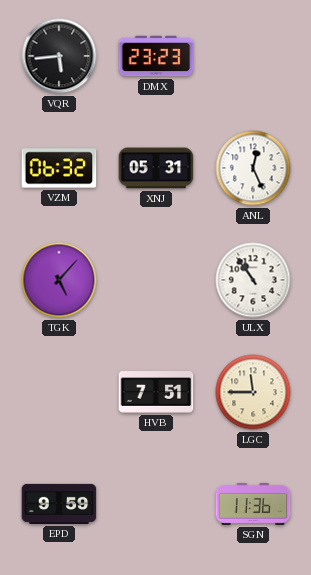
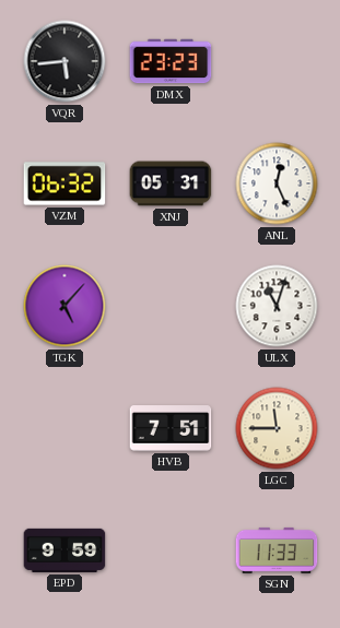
ULX: 10:54 -> 11:03 (277, 306)
SGN: 11:36 -> 11:33 (277, 550)
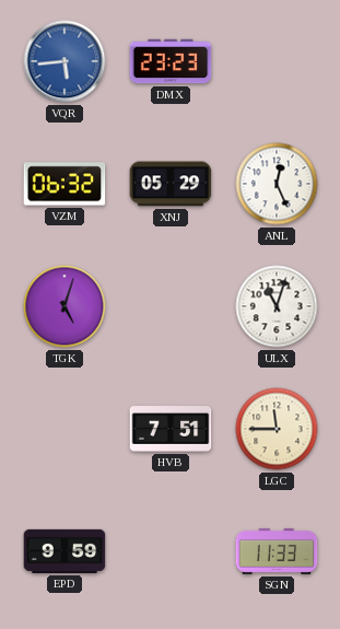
VQR dial: black -> blue (65, 61)
XNJ: 05:31 -> 05:29 (171, 184)
TGK: 5:07 -> 5:03 (65, 306)
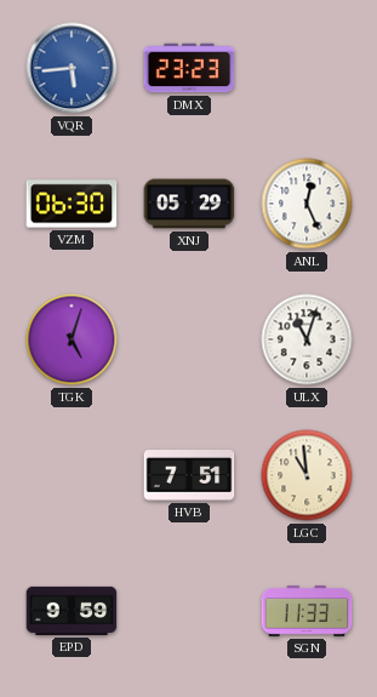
VZM: 06:32 -> 06:30 (72, 204)
LGC: 11:45 -> 10:59 (307, 475)
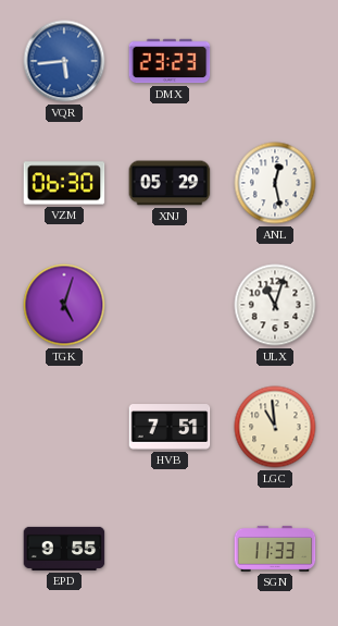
ANL: 12:26 -> 12:28 (275, 183)
EPD: 9:59 -> 9:55 (64, 549)
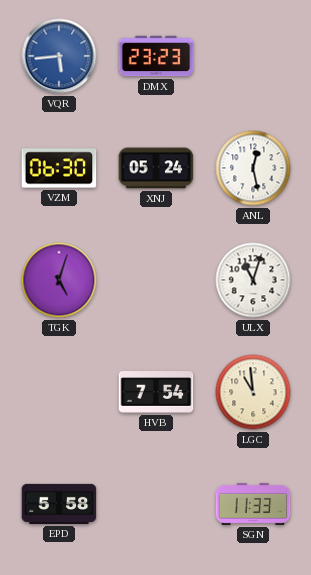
XNJ: 05:29 -> 05:24 (156, 168)
HVB: 7:51 -> 7:54 (156, 392)
EPD: 9:55 -> 5:58 (59, 504)
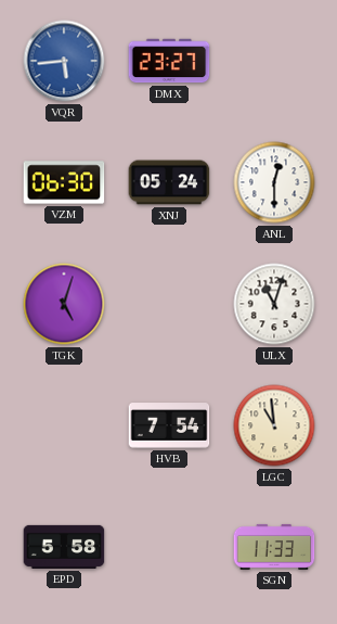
DMX: 23:23 -> 23:27 (169, 61)
ANL: 12:28 -> 12:30 (274, 182)
